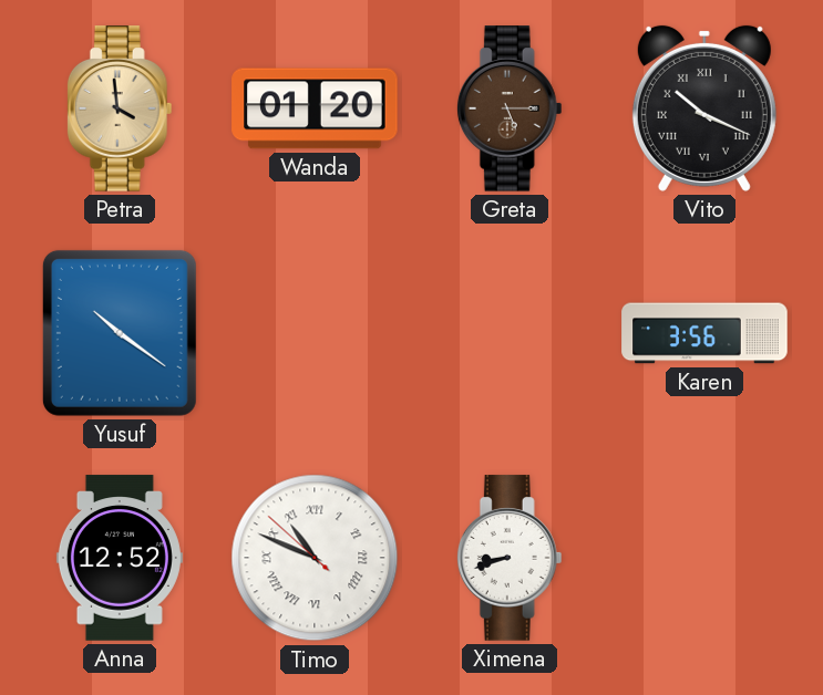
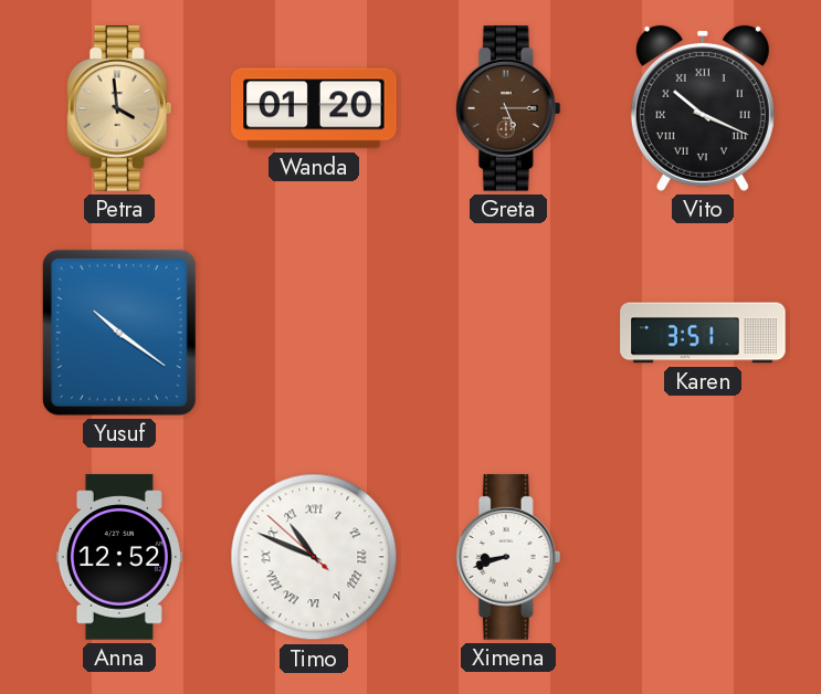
Karen: 3:56 -> 3:51 (703, 333)
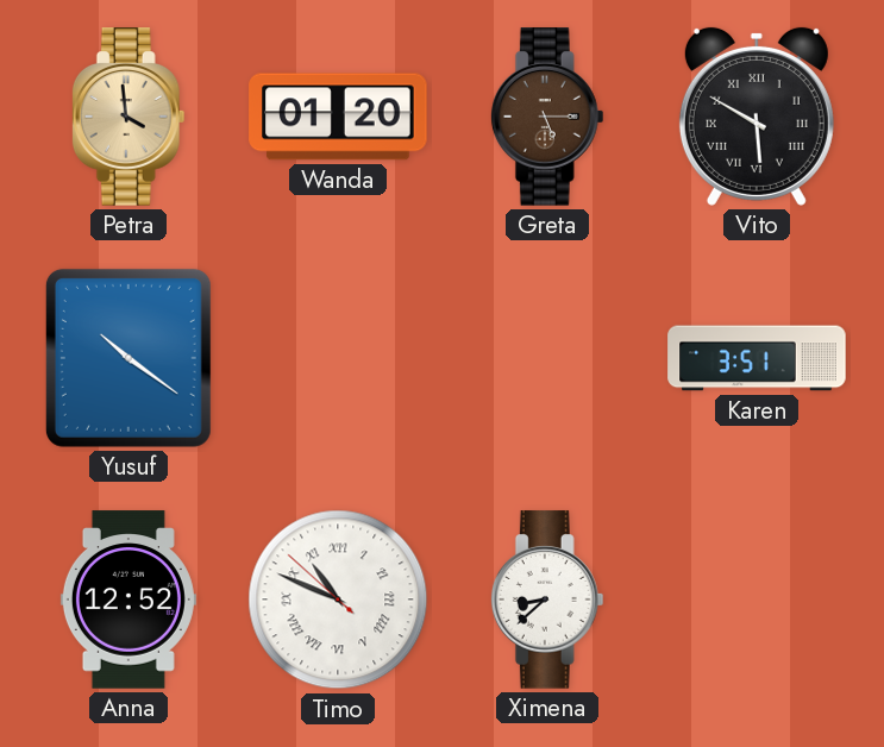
Vito: 10:19 -> 5:50 (757, 117)
Ximena: 8:42 -> 8:38 (547, 600)
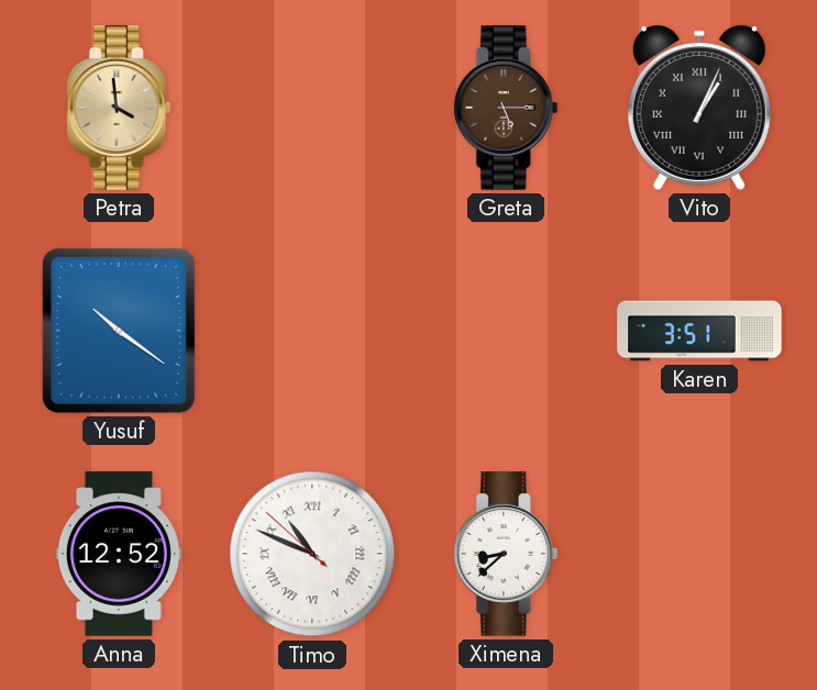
Wanda: 01:20 -> none (338, 117)
Vito: 5:50 -> 1:04 (699, 108)
